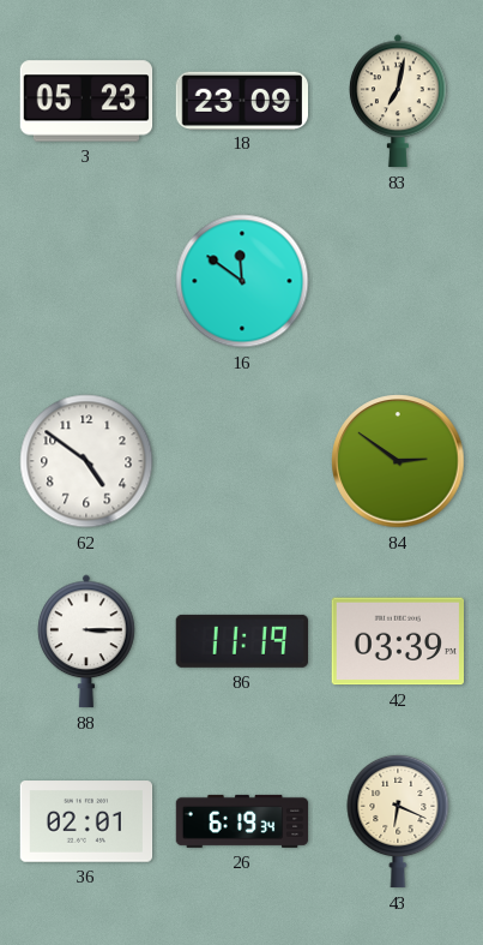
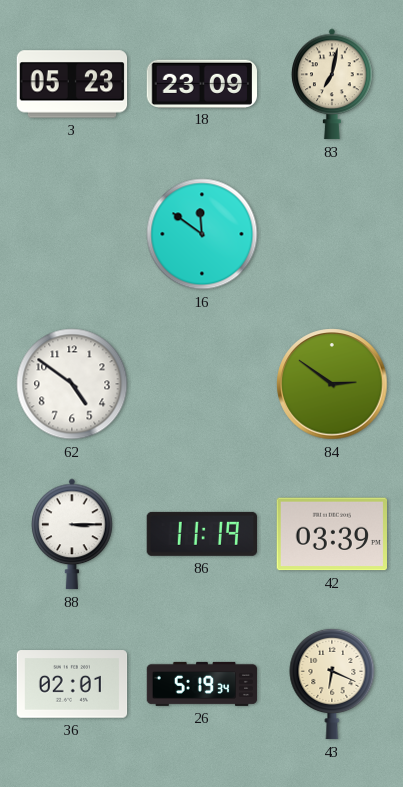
26: 6:19 -> 5:19 (202, 684)
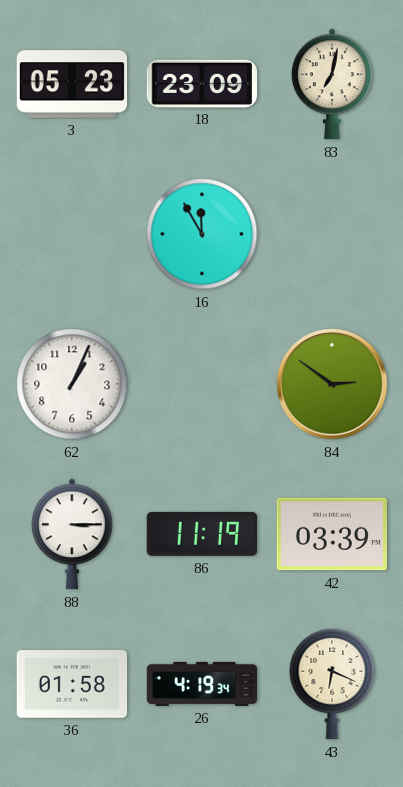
16: 11:51 -> 11:55 (202, 234)
62: 4:51 -> 1:04 (72, 384)
36: 02:01 -> 01:58 (72, 684)
26: 5:19 -> 4:19 (202, 684)
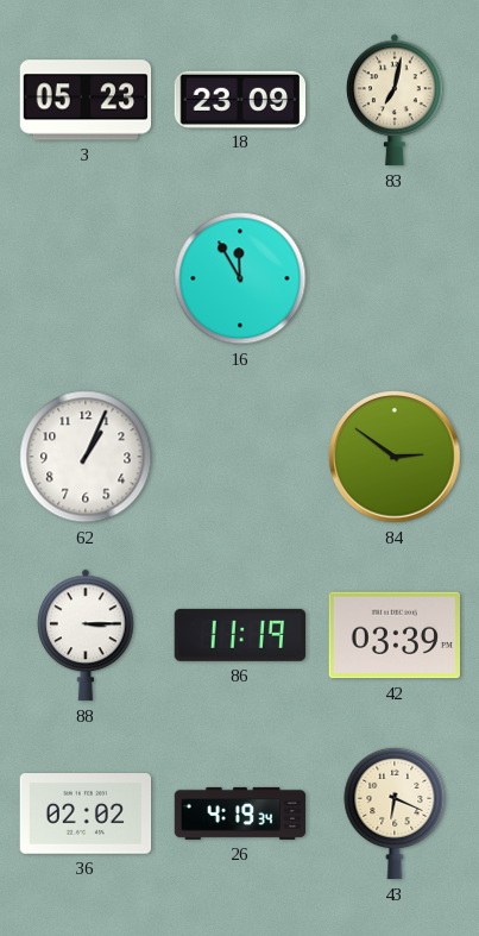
36: 01:58 -> 02:02 (86, 813)
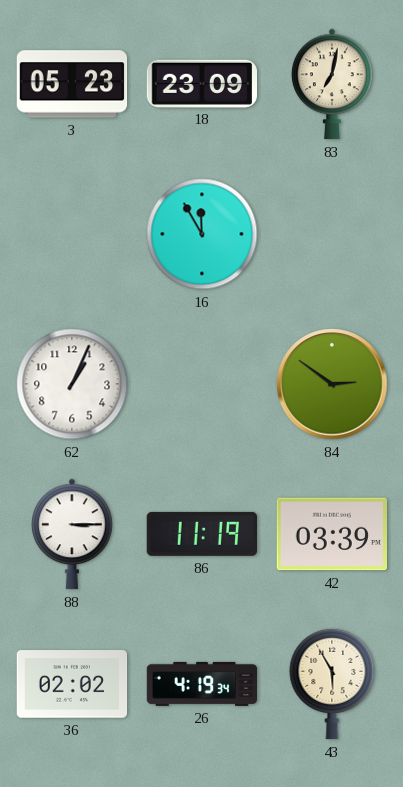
43: 6:19 -> 5:55 (332, 684)
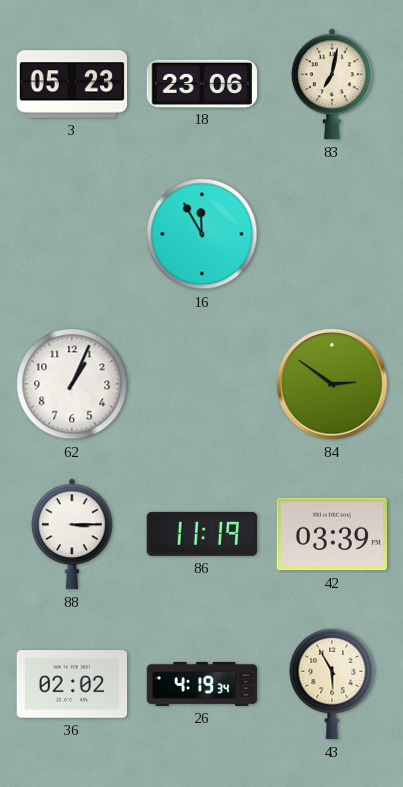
18: 23:09 -> 23:06 (201, 83)
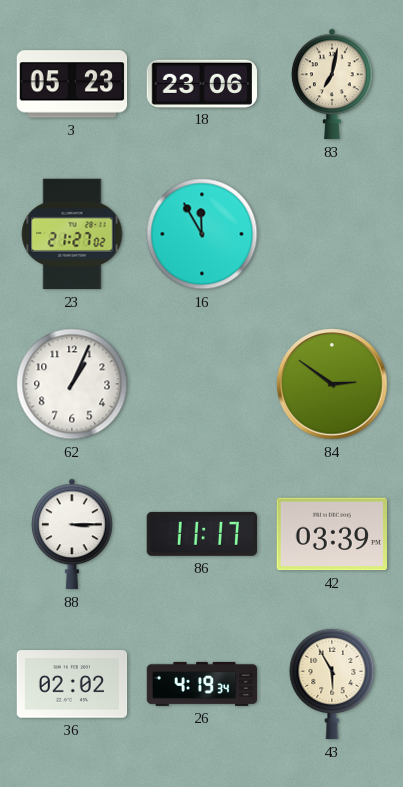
23: none -> 21:27 (72, 234)
86: 11:19 -> 11:17 (201, 534)
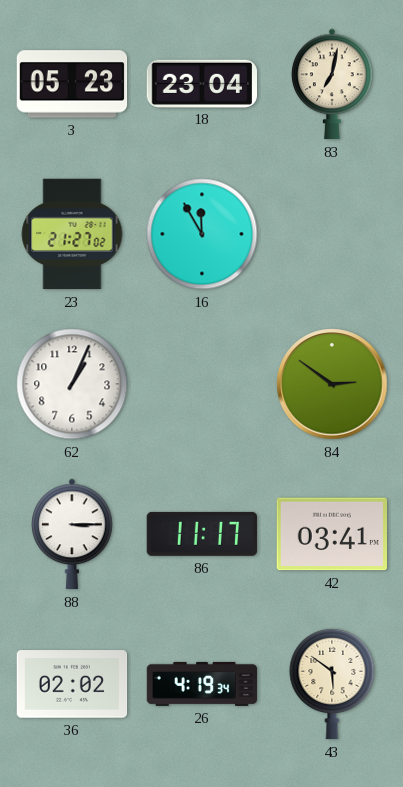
18: 23:06 -> 23:04 (201, 83)
42: 03:39 -> 03:41 (331, 534)
43: 5:55 -> 5:51 (332, 684)
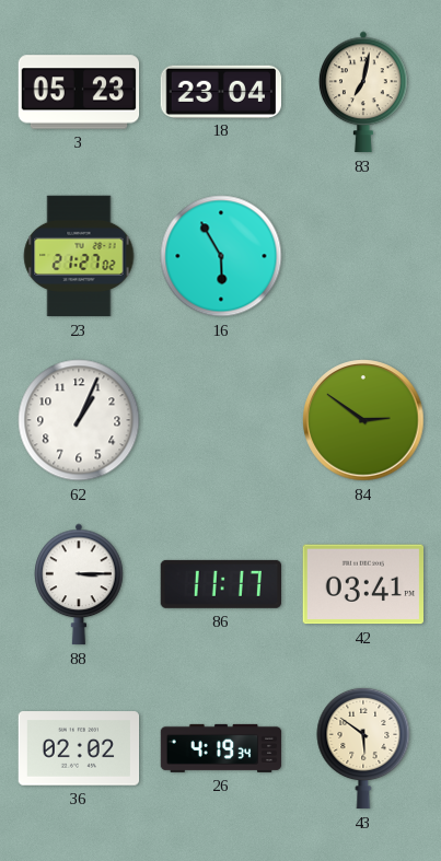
16: 11:55 -> 5:55 (221, 256)
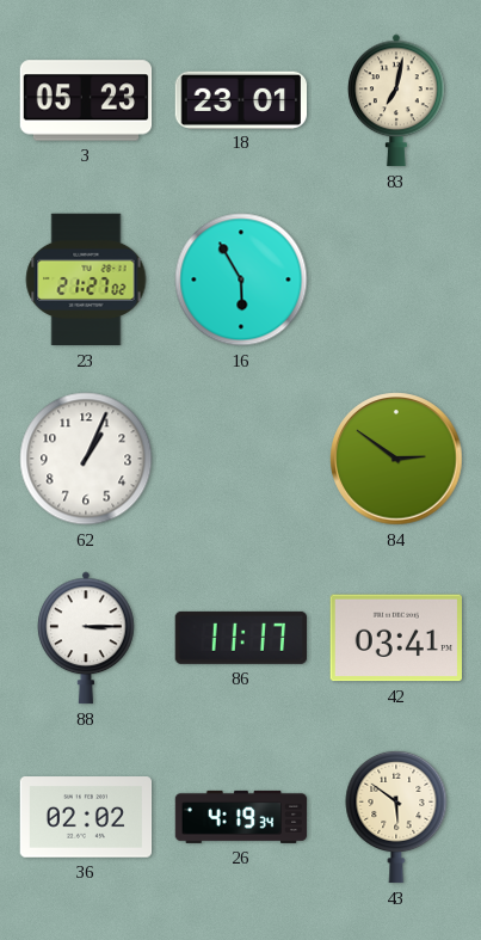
18: 23:04 -> 23:01 (240, 99)
